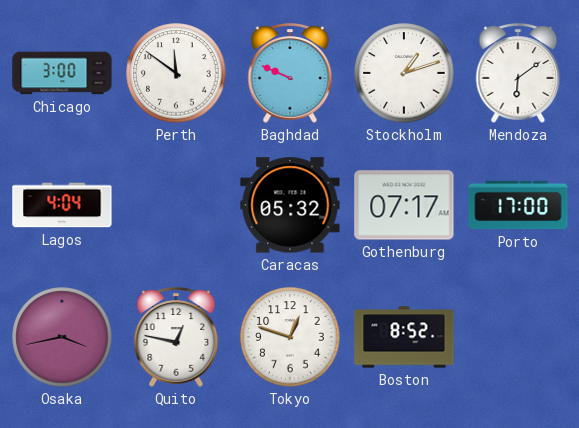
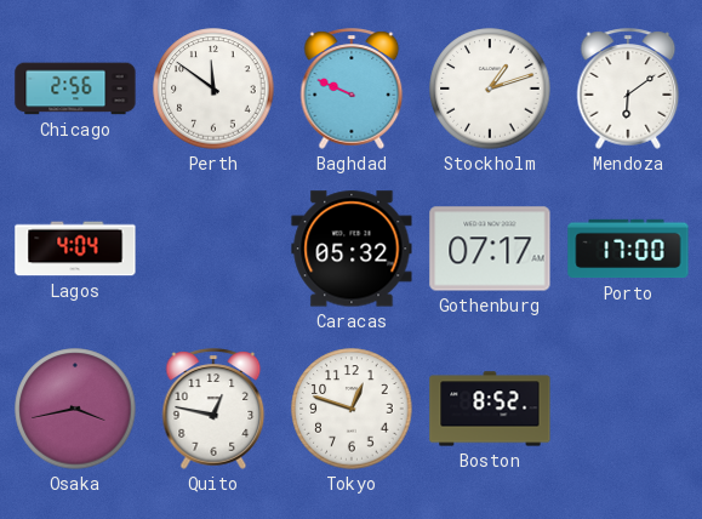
Chicago: 3:00 -> 2:56 (75, 89)
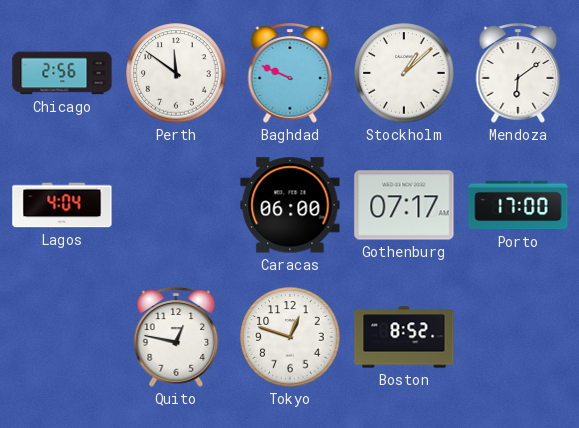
Stockholm: 1:12 -> 1:08 (404, 73)
Caracas: 05:32 -> 06:00 (290, 205)
Osaka: 3:43 -> none (75, 409)
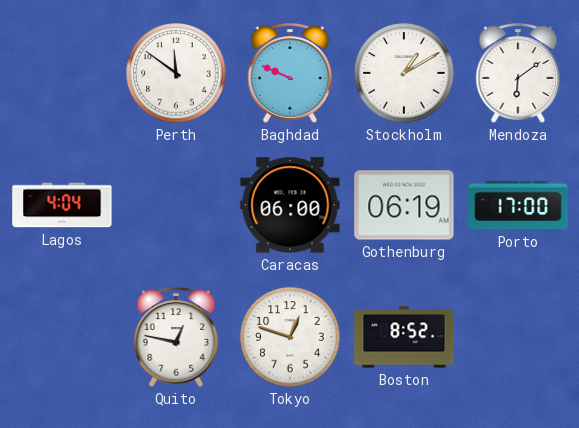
Chicago: 2:56 -> none (62, 73)
Stockholm: 1:08 -> 1:10 (404, 73)
Gothenburg: 07:17 -> 06:19 (404, 205)
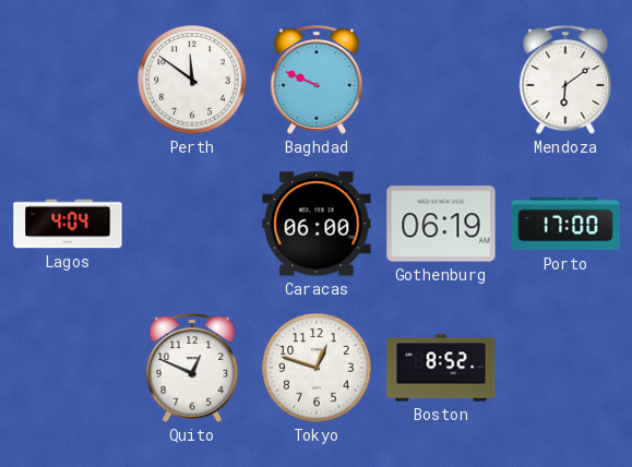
Stockholm: 1:10 -> none (404, 73)
Quito: 12:47 -> 12:49 (192, 368)
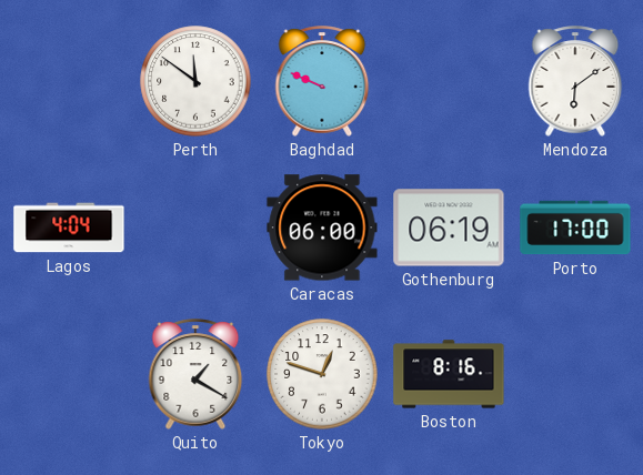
Quito: 12:49 -> 1:20 (195, 374)
Boston: 8:52 -> 8:16 (449, 374)
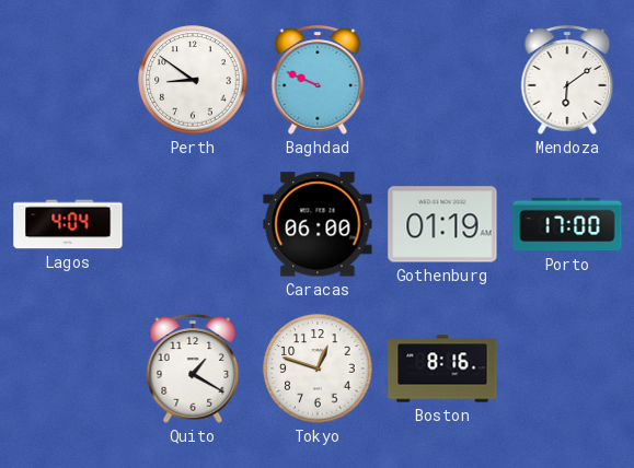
Perth: 11:51 -> 8:51 (193, 80)
Gothenburg: 06:19 -> 01:19 (442, 224)
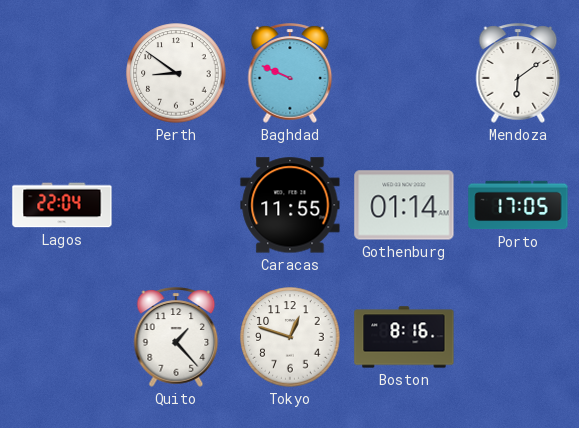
Lagos: 4:04 -> 22:04 (62, 205)
Caracas: 06:00 -> 11:55 (290, 205)
Gothenburg: 01:19 -> 01:14 (404, 205)
Porto: 17:00 -> 17:05 (518, 205)
Quito: 1:20 -> 1:23 (176, 337)
